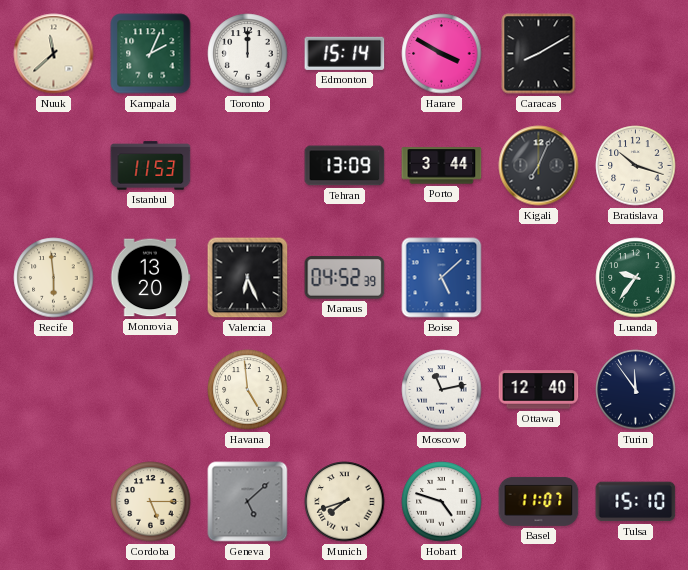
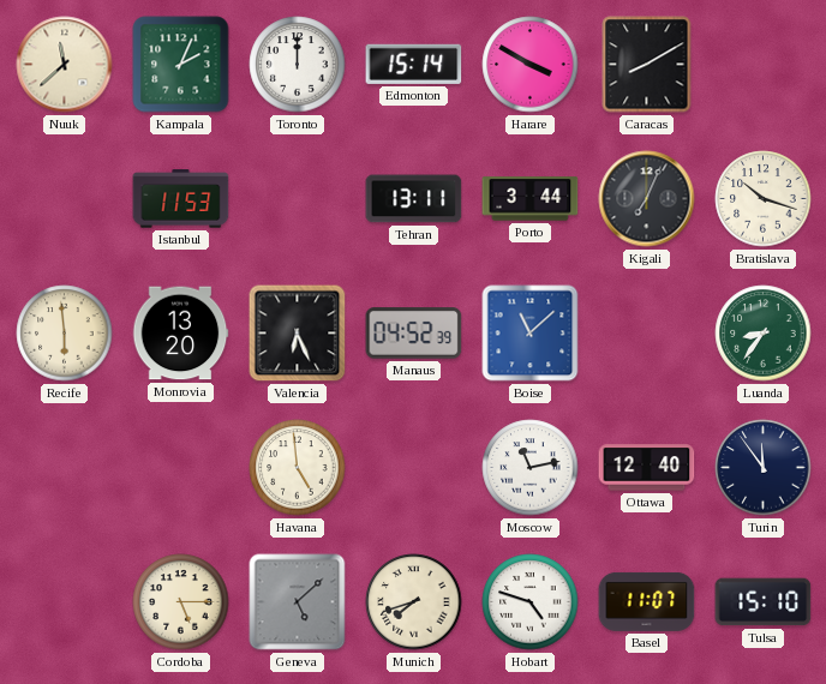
Tehran: 13:09 -> 13:11 (414, 199)
Boise: 5:08 -> 11:08 (531, 334)
Luanda: 9:36 -> 8:36 (764, 334)
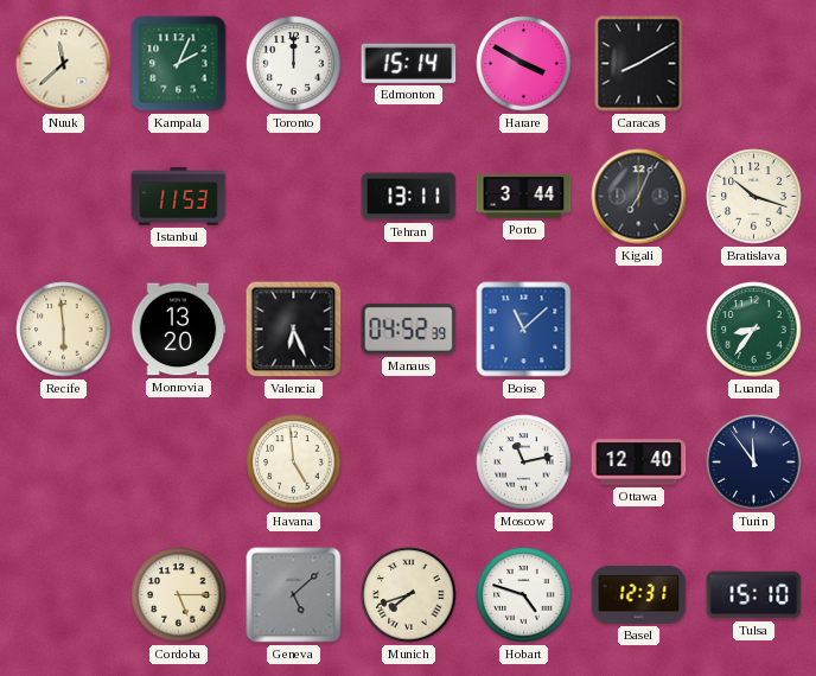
Basel: 11:07 -> 12:31 (639, 594)
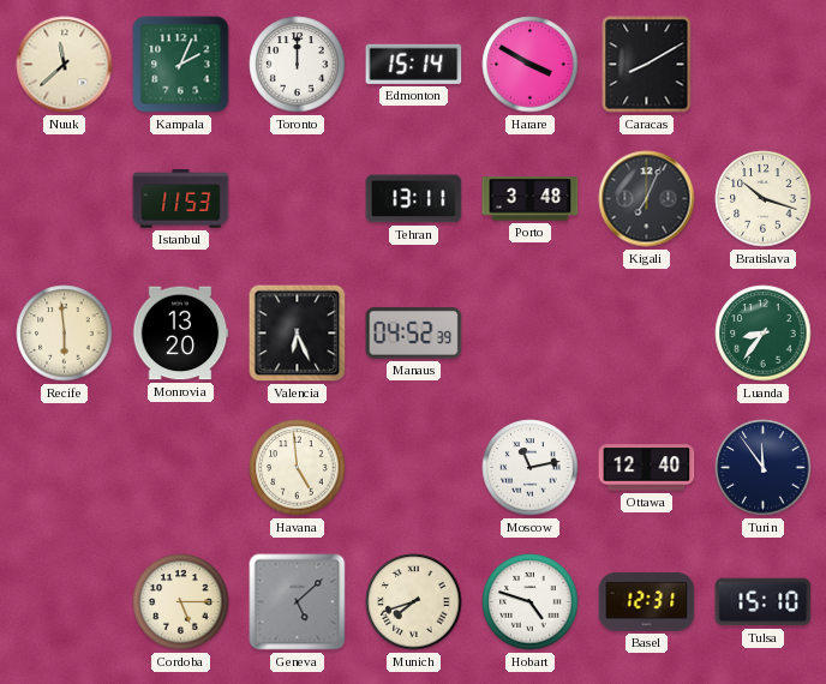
Porto: 3:44 -> 3:48 (531, 199)
Boise: 11:08 -> none (524, 330)
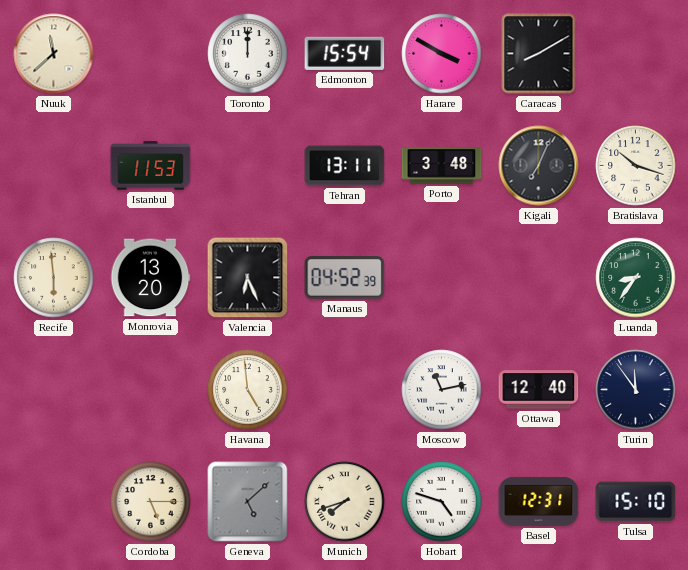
Kampala: 2:04 -> none (181, 65)
Edmonton: 15:14 -> 15:54 (345, 53)
